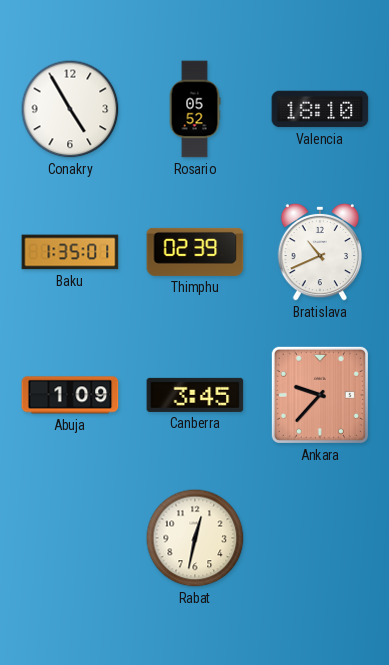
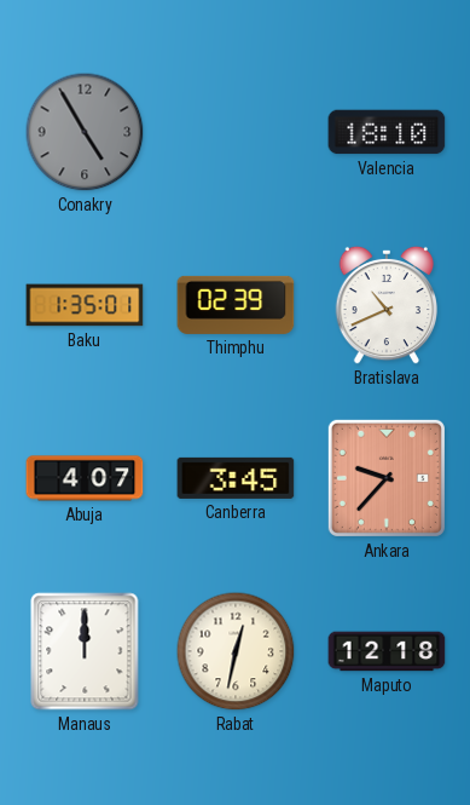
Conakry dial: white -> grey (85, 132)
Rosario: 05:52 -> none (195, 109)
Abuja: 1:09 -> 4:07 (85, 478)
Manaus: none -> 12:00 (85, 651)
Maputo: none -> 12:18 (387, 651)
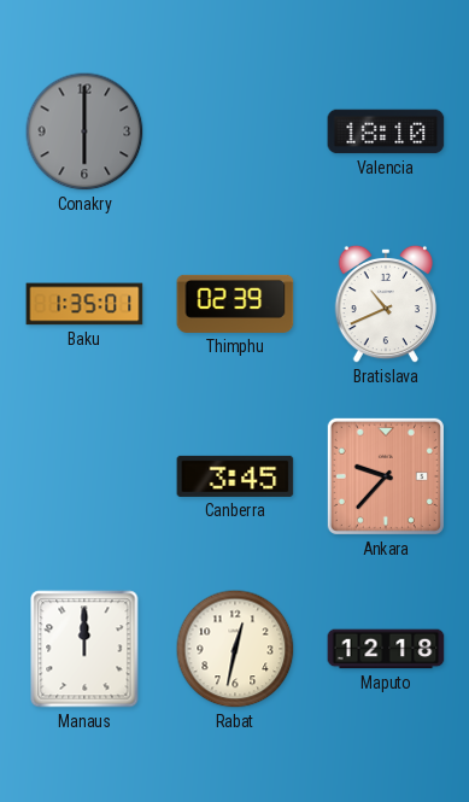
Conakry: 4:55 -> 6:00 (84, 131)
Abuja: 4:07 -> none (85, 478)
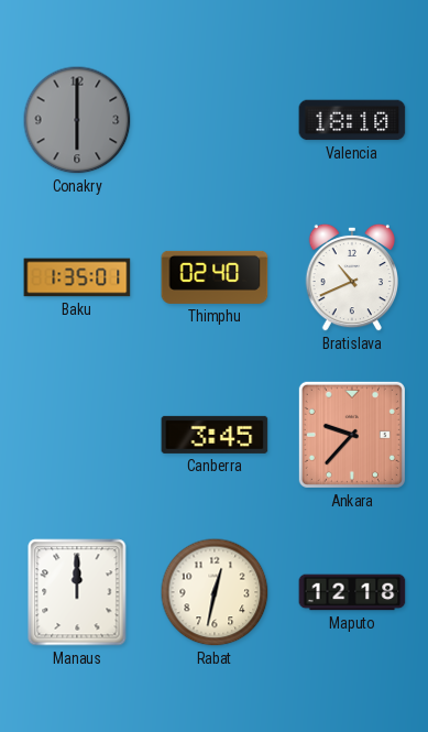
Thimphu: 02:39 -> 02:40 (215, 277)
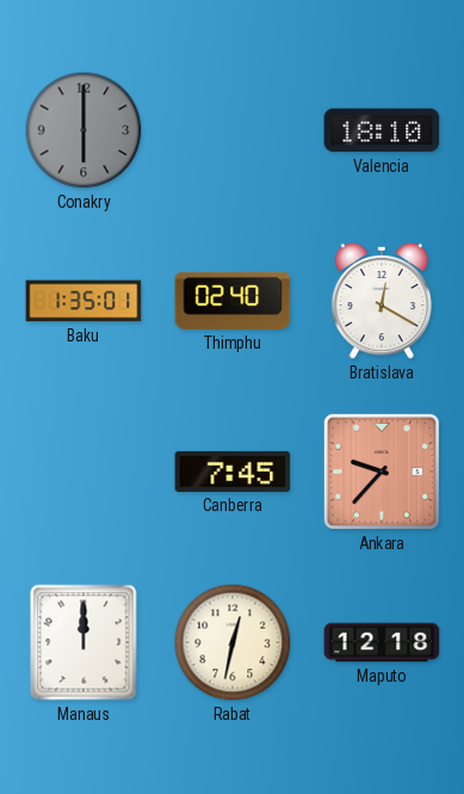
Bratislava: 10:41 -> 12:20 (382, 301)
Canberra: 3:45 -> 7:45 (233, 472)
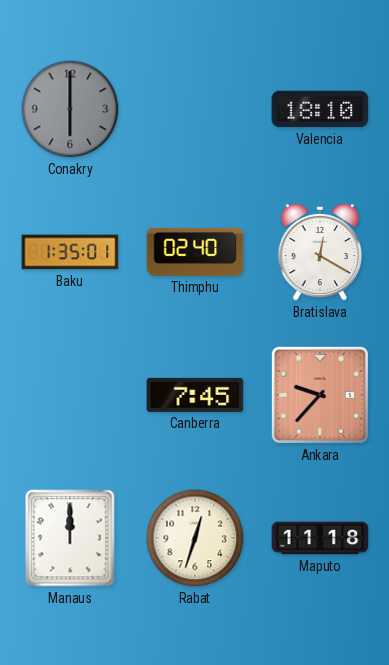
Rabat: 12:32 -> 12:33 (195, 538)
Maputo: 12:18 -> 11:18 (320, 538)
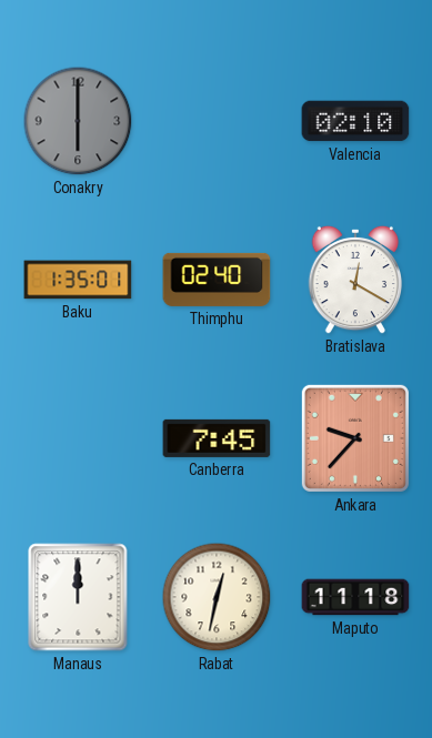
Valencia: 18:10 -> 02:10 (355, 121)
Rabat: 12:33 -> 12:32 (217, 597)
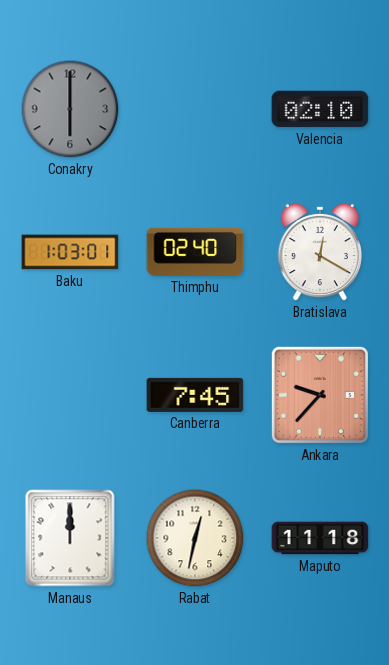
Baku: 1:35 -> 1:03 (70, 252)
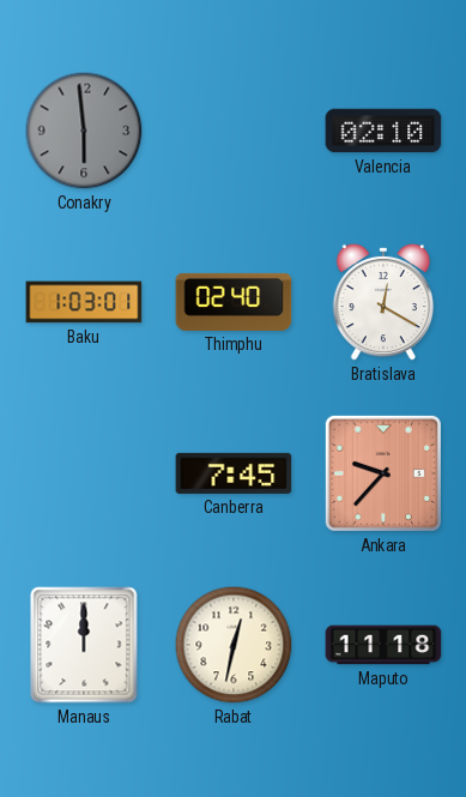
Conakry: 6:00 -> 5:59 (84, 131)
